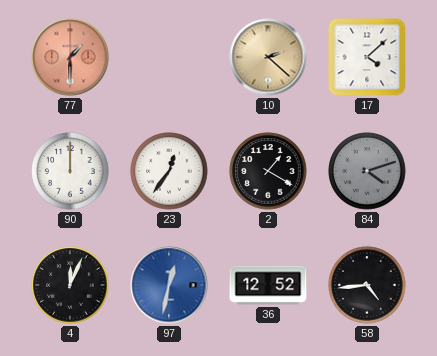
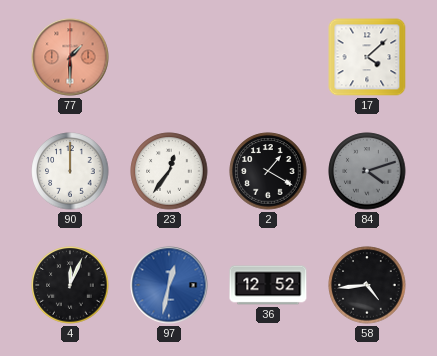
10: 2:22 -> none (268, 57)
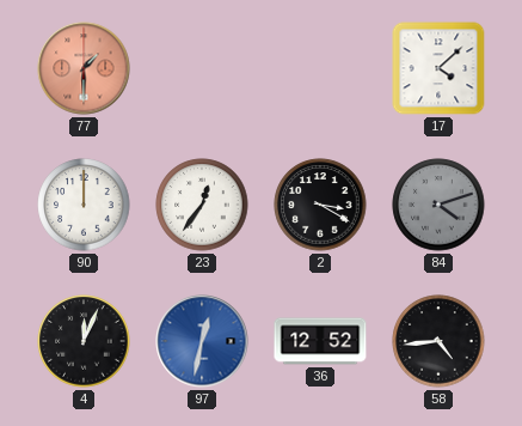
2: 1:20 -> 3:20 (320, 205)
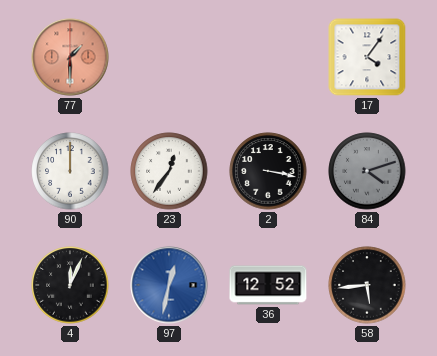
17: 4:08 -> 4:06 (367, 57)
2: 3:20 -> 3:17 (268, 171)
58: 4:44 -> 5:44 (367, 285)
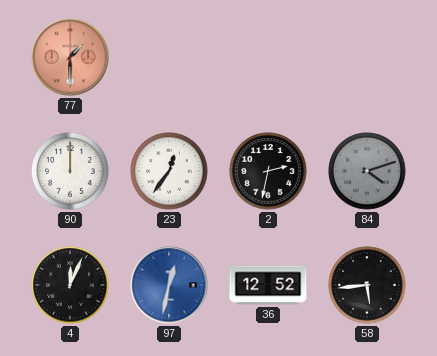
17: 4:06 -> none (367, 57)
2: 3:17 -> 2:32 (268, 171)
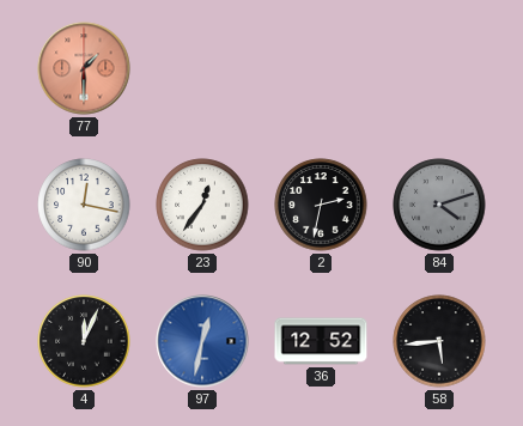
90: 12:00 -> 12:17 (84, 205)
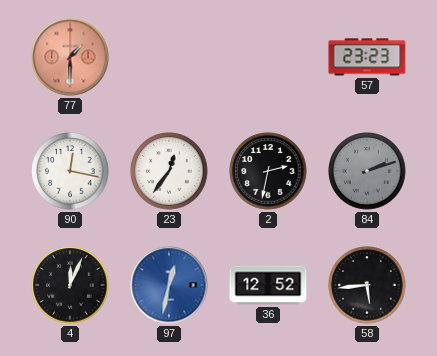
57: none -> 23:23 (367, 57)
84: 4:12 -> 2:12 (367, 171)
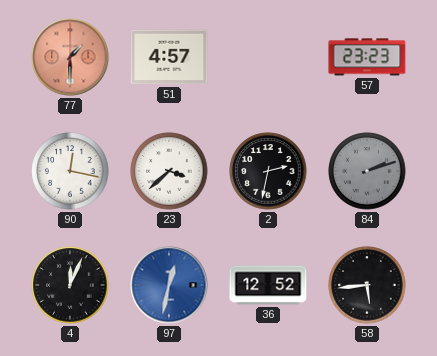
51: none -> 4:57 (169, 57)
23: 12:36 -> 3:38 (169, 171)
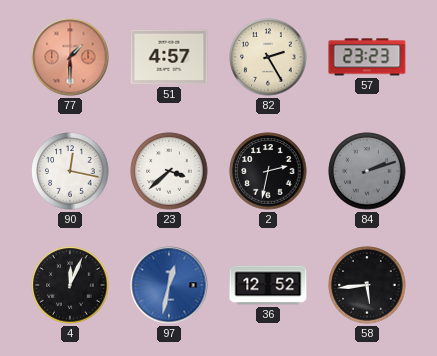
82: none -> 2:25 (268, 57)
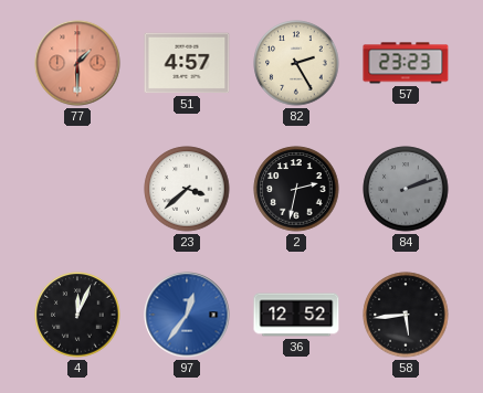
90: 12:17 -> none (70, 171)
97: 12:32 -> 12:36 (187, 315)
